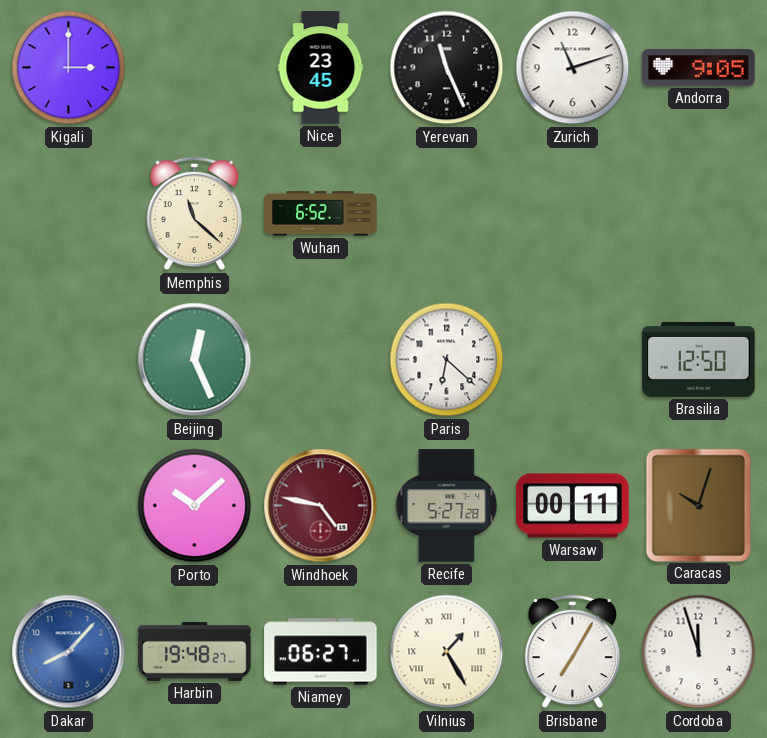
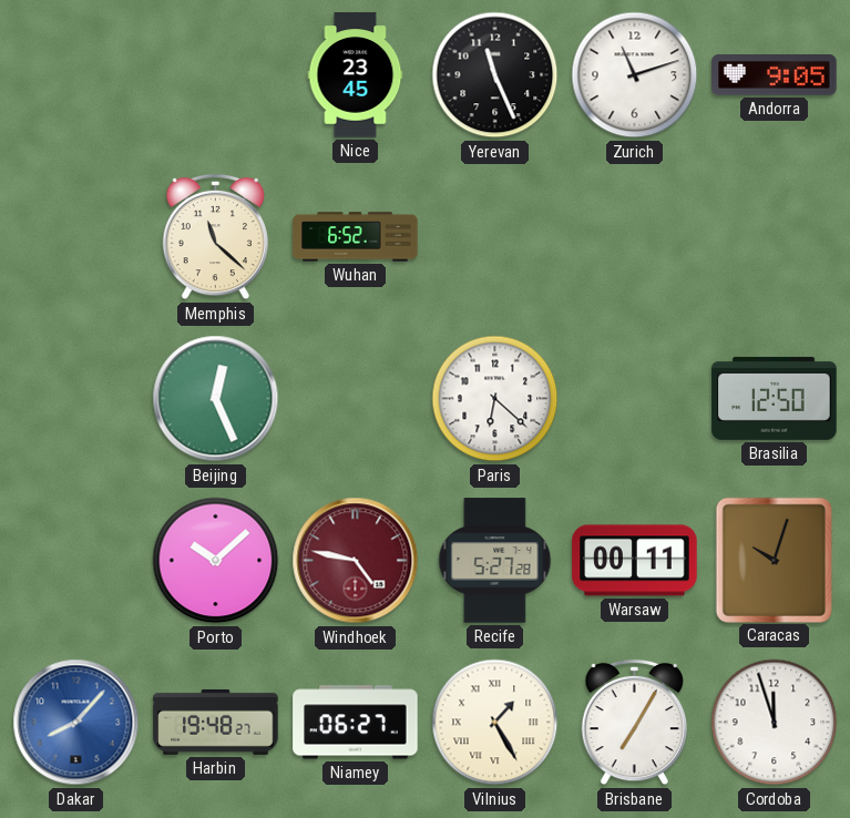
Kigali: 3:00 -> none (69, 68)
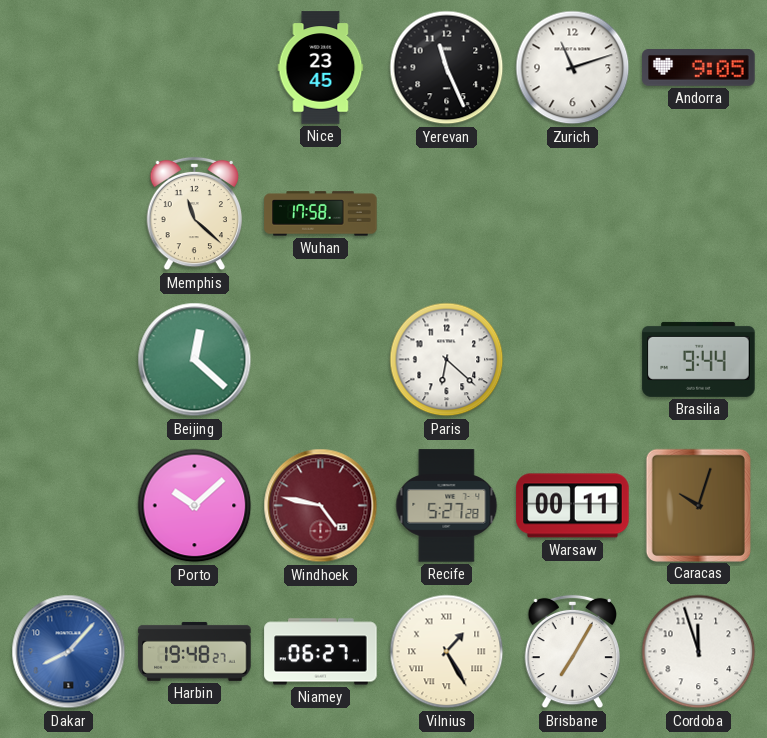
Wuhan: 6:52 -> 17:58 (321, 214)
Beijing: 12:26 -> 12:22 (195, 360)
Brasilia: 12:50 -> 9:44 (699, 359)
